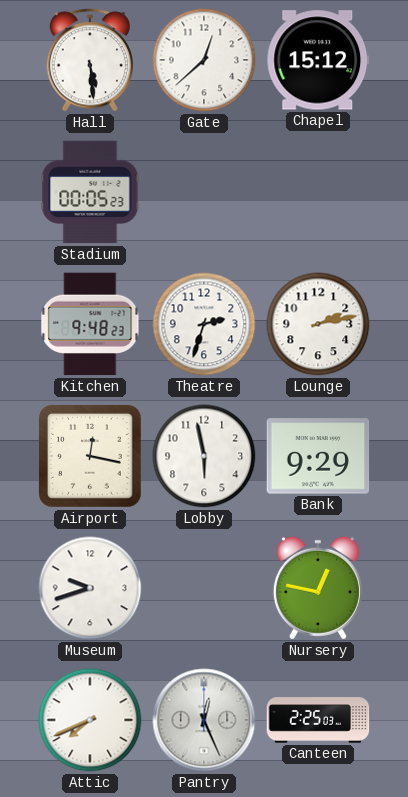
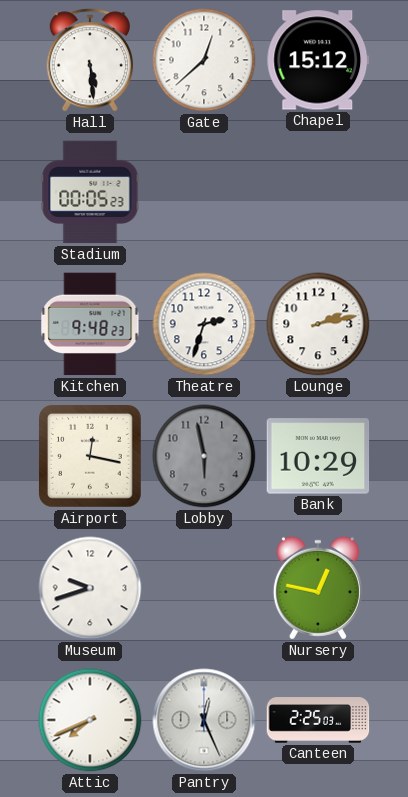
Lobby dial: white -> grey (204, 456)
Bank: 9:29 -> 10:29 (318, 456)
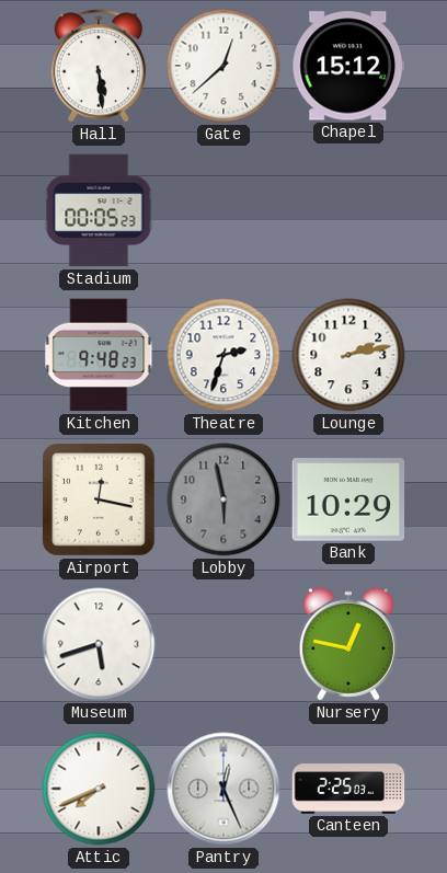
Museum: 9:42 -> 5:42 (99, 644)
